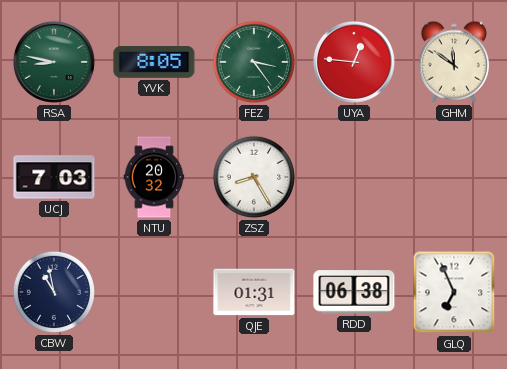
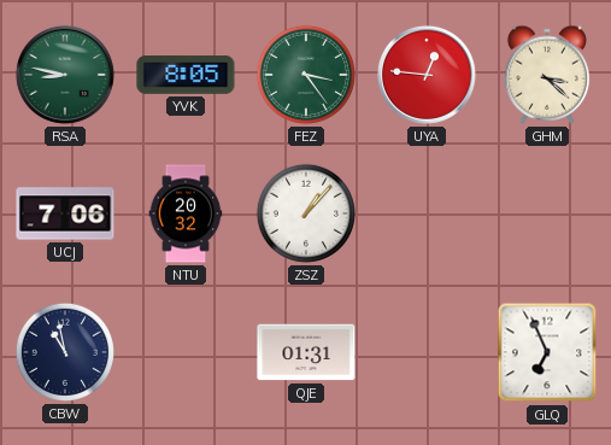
GHM: 11:51 -> 3:22 (547, 75)
UCJ: 7:03 -> 7:06 (65, 213)
ZSZ: 8:25 -> 1:07 (306, 213)
RDD: 06:38 -> none (354, 292)
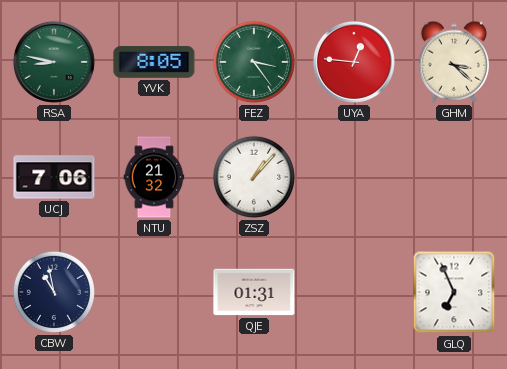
NTU: 20:32 -> 21:32 (154, 177)
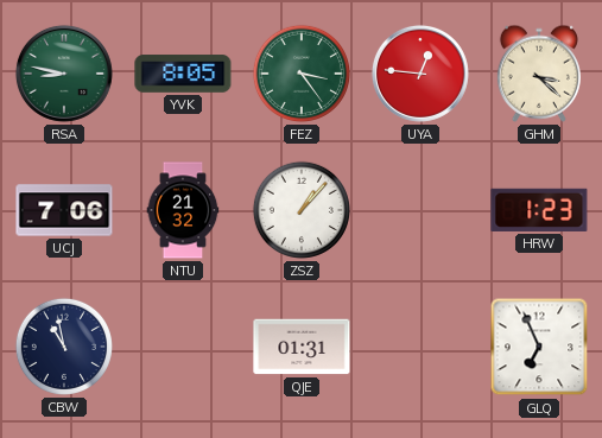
HRW: none -> 1:23 (539, 210)
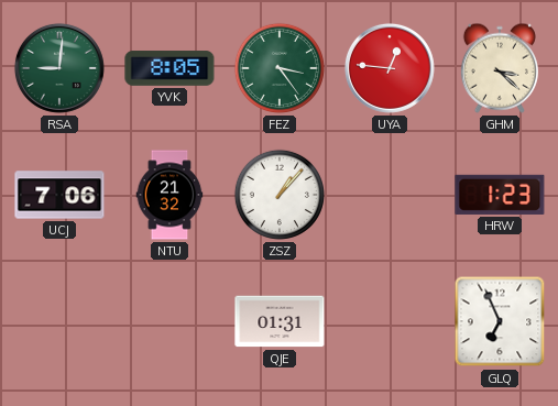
RSA: 8:47 -> 9:01 (59, 68)
CBW: 10:58 -> none (64, 347)
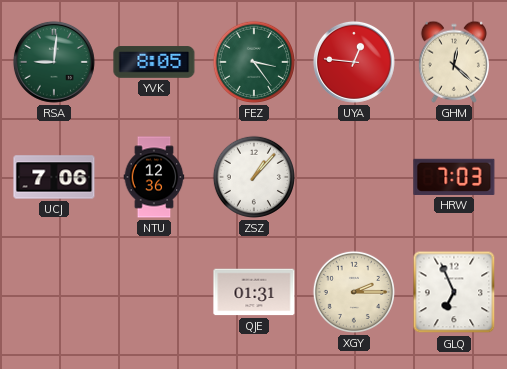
GHM: 3:22 -> 12:22 (454, 62)
NTU: 21:32 -> 12:36 (154, 177)
HRW: 1:23 -> 7:03 (454, 177)
XGY: none -> 2:15 (354, 292)
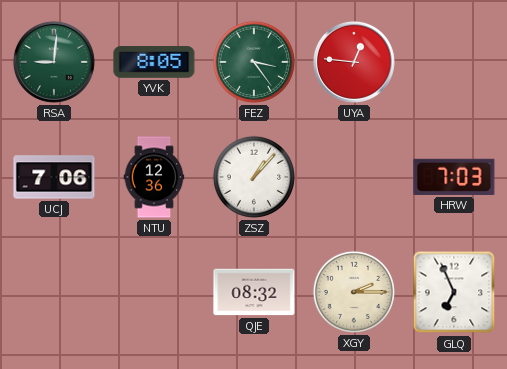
GHM: 12:22 -> none (454, 62)
QJE: 01:31 -> 08:32 (254, 292)
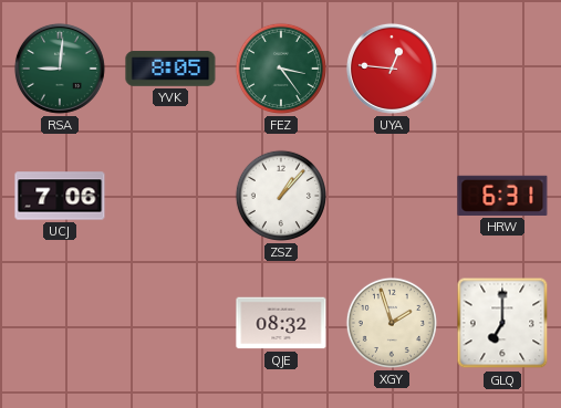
NTU: 12:36 -> none (154, 177)
HRW: 7:03 -> 6:31 (502, 196)
XGY: 2:15 -> 1:57 (392, 323)
GLQ: 6:56 -> 7:00 (502, 323)
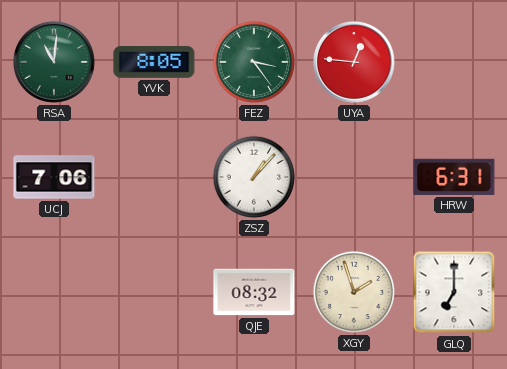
RSA: 9:01 -> 11:01 (54, 62)
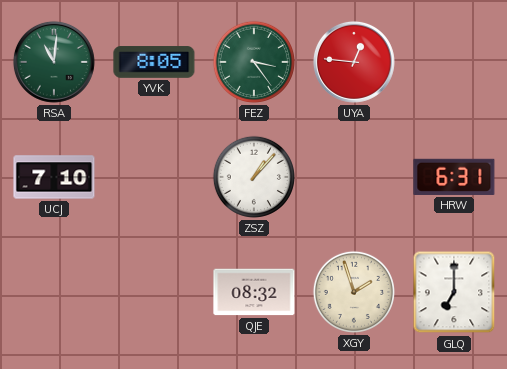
UCJ: 7:06 -> 7:10 (54, 177)
